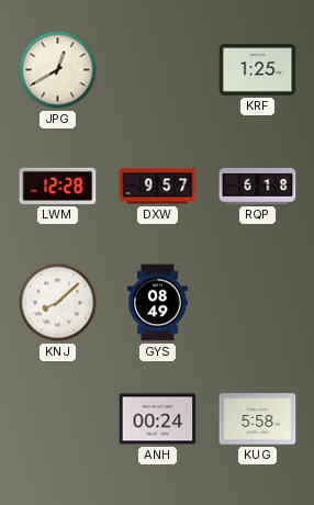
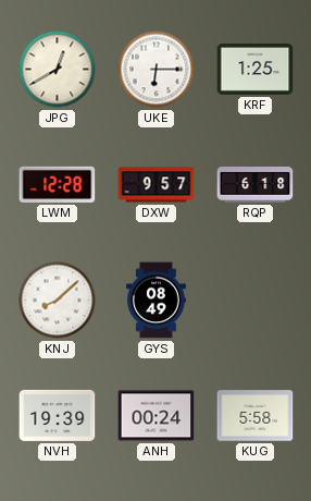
UKE: none -> 6:15 (157, 70)
NVH: none -> 19:39 (58, 415)
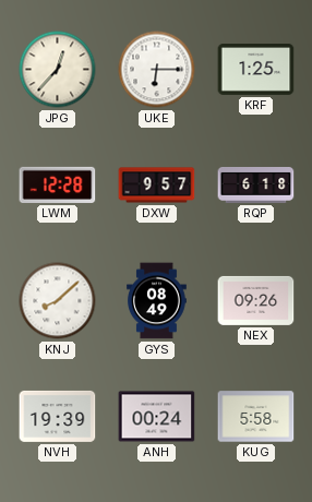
JPG: 12:40 -> 12:37 (58, 70)
NEX: none -> 09:26 (256, 300)
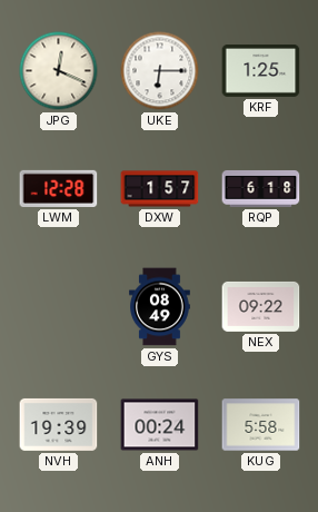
JPG: 12:37 -> 12:19 (59, 71)
DXW: 9:57 -> 1:57 (160, 189)
KNJ: 8:08 -> none (58, 301)
NEX: 09:26 -> 09:22 (261, 306)
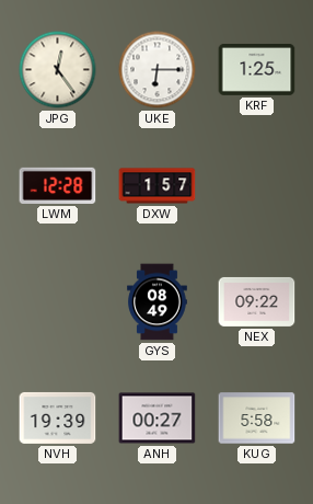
JPG: 12:19 -> 12:24 (58, 70)
RQP: 6:18 -> none (261, 188)
ANH: 00:24 -> 00:27 (158, 419)
